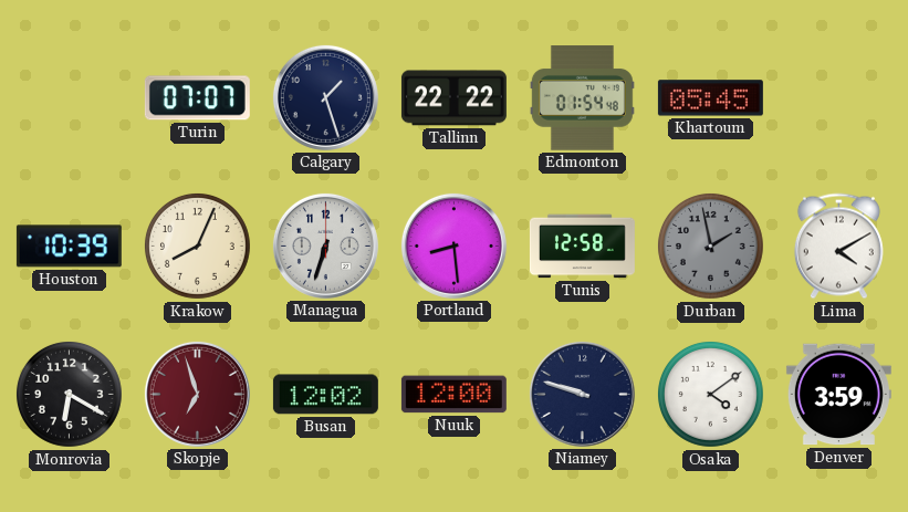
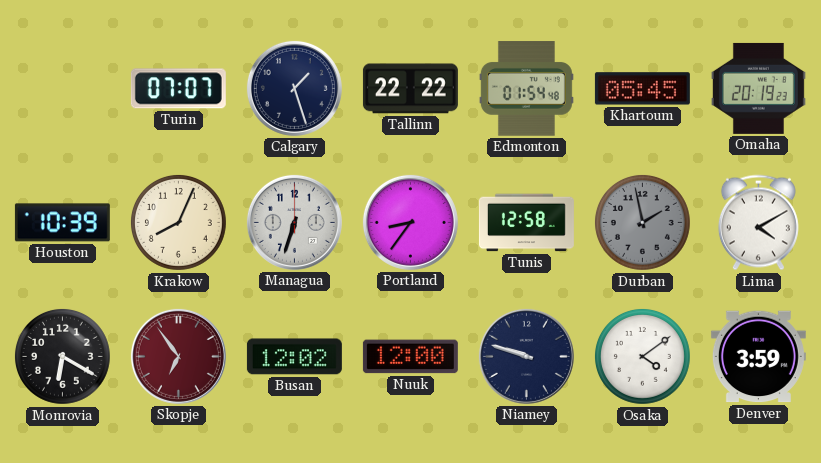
Omaha: none -> 20:19 (758, 88)
Portland: 8:29 -> 8:36 (410, 222)
Skopje: 6:57 -> 6:54 (178, 356)
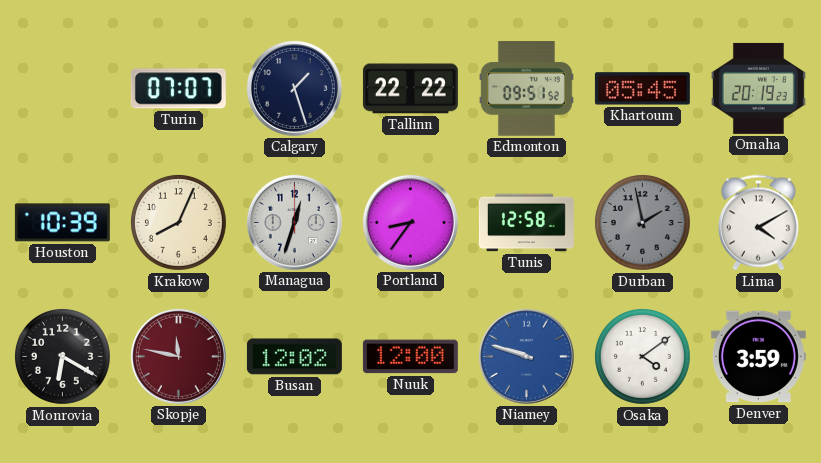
Edmonton: 01:54 -> 09:51 (526, 89)
Managua: 6:33 -> 12:33 (294, 222)
Skopje: 6:54 -> 11:47 (178, 356)
Niamey dial: navy -> blue (526, 356)
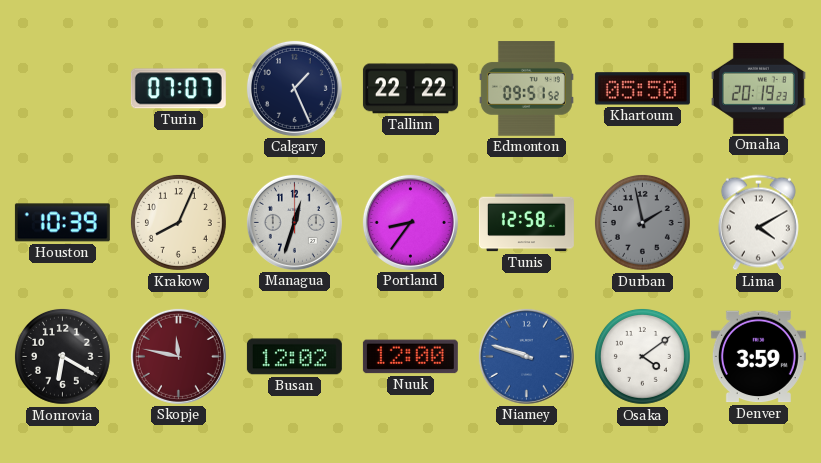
Calgary: 1:27 -> 1:26 (294, 88)
Khartoum: 05:45 -> 05:50 (642, 89)
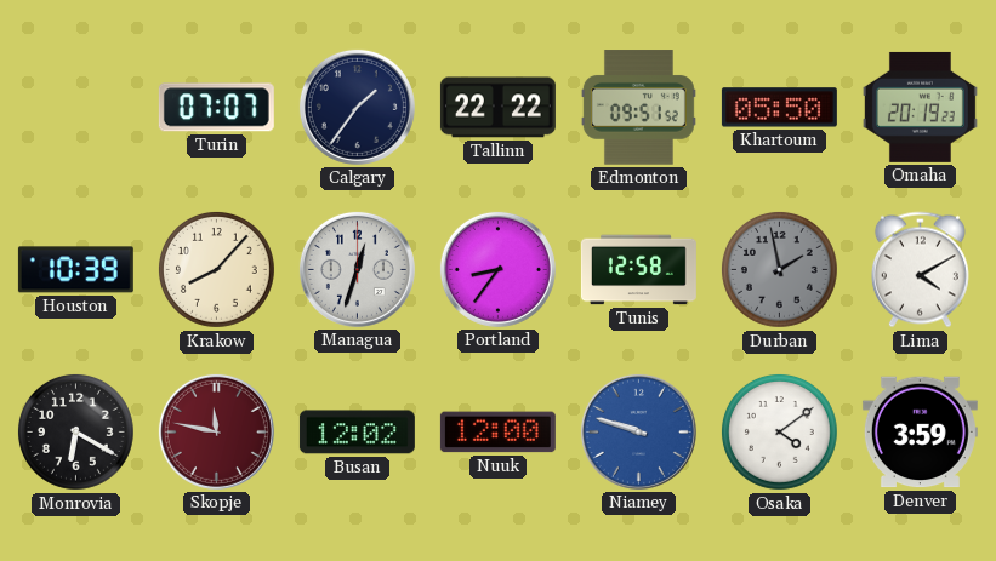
Calgary: 1:26 -> 1:36 (357, 107)
Krakow: 8:04 -> 8:07 (216, 269)
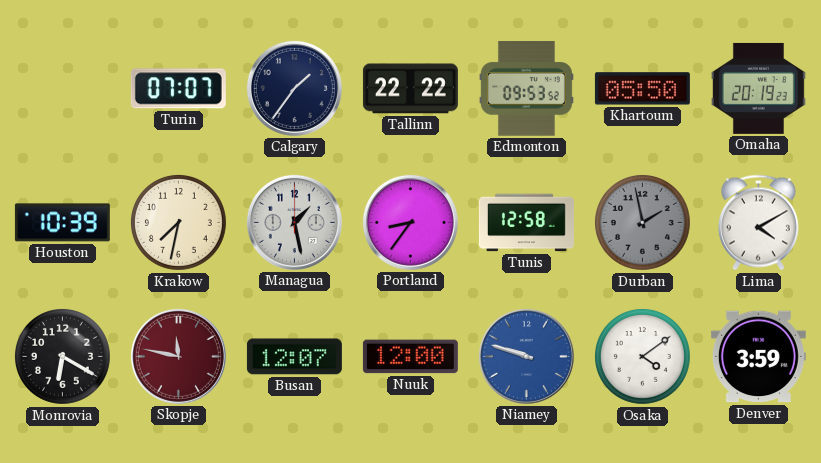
Edmonton: 09:51 -> 09:53 (526, 89)
Krakow: 8:07 -> 7:32 (178, 222)
Managua: 12:33 -> 1:28 (294, 222)
Busan: 12:02 -> 12:07 (294, 357)
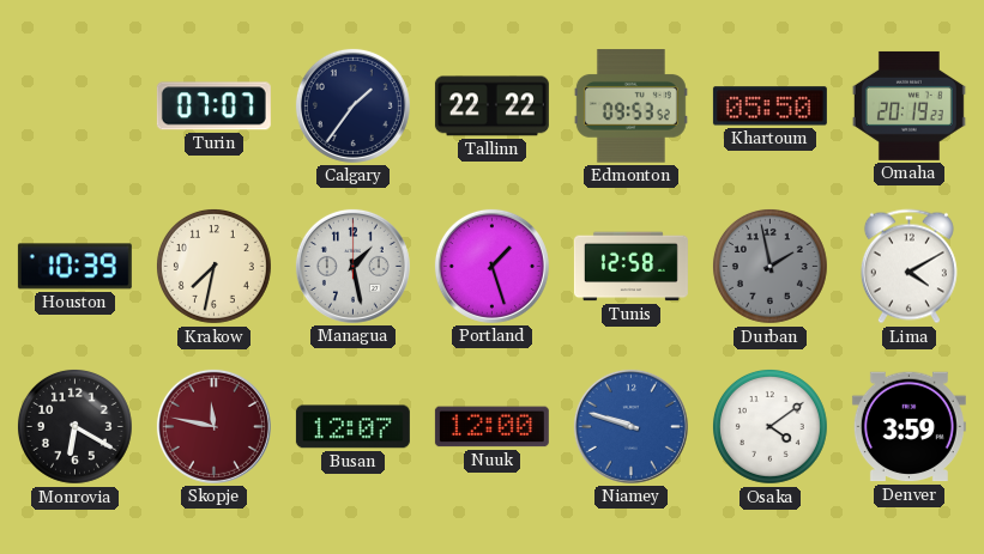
Portland: 8:36 -> 1:27 (491, 266)
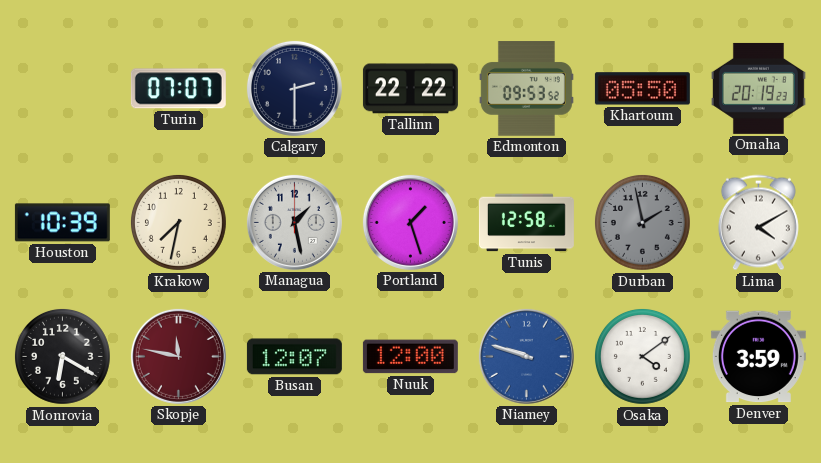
Calgary: 1:36 -> 2:30 (294, 88)
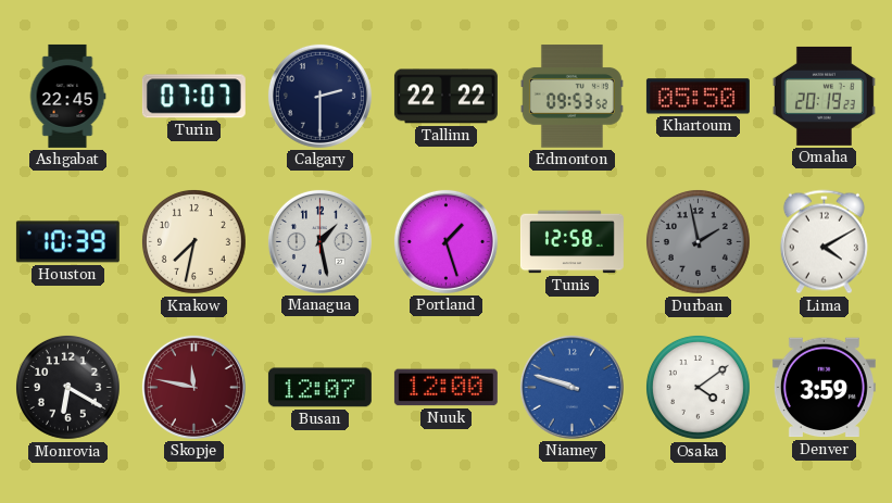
Ashgabat: none -> 22:45 (67, 96)
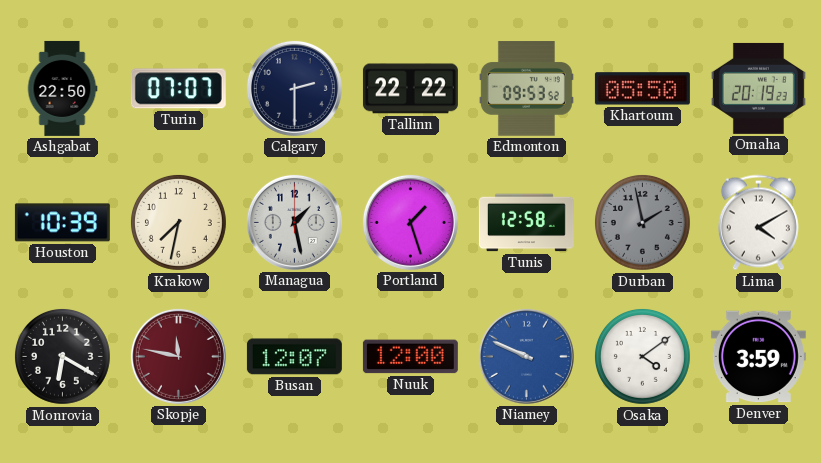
Ashgabat: 22:45 -> 22:50 (62, 88)
Niamey: 9:48 -> 9:49 (526, 356)
